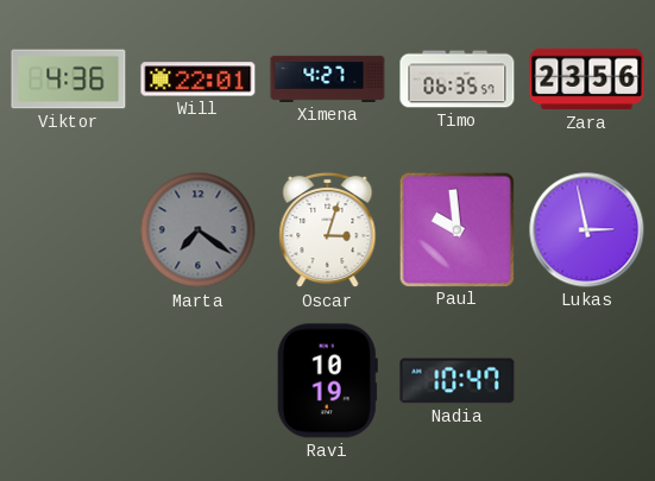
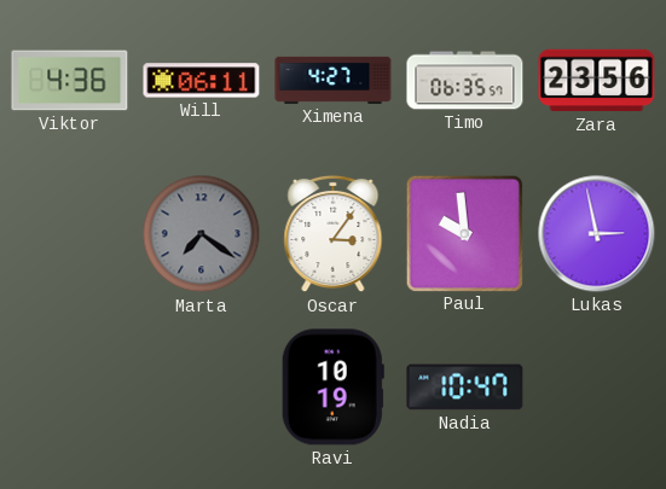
Will: 22:01 -> 06:11 (202, 81)
Oscar: 3:03 -> 3:06 (334, 234)
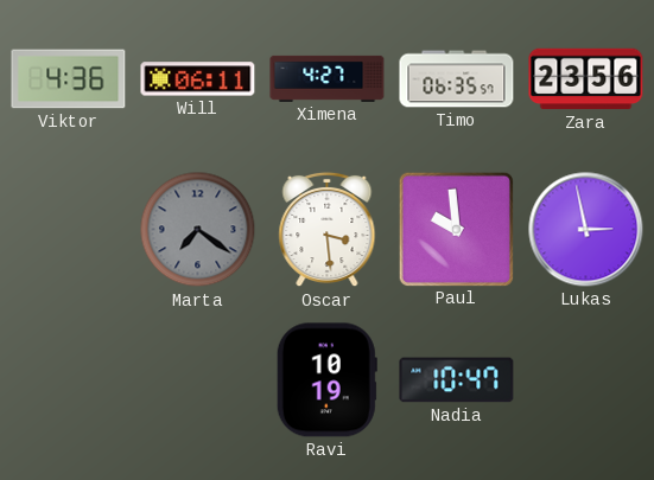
Oscar: 3:06 -> 3:29 (328, 230)
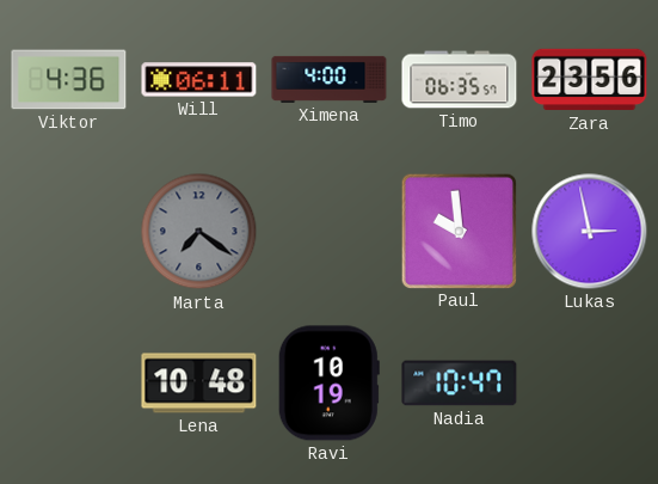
Ximena: 4:27 -> 4:00 (330, 79)
Oscar: 3:29 -> none (328, 230)
Lena: none -> 10:48 (199, 384)
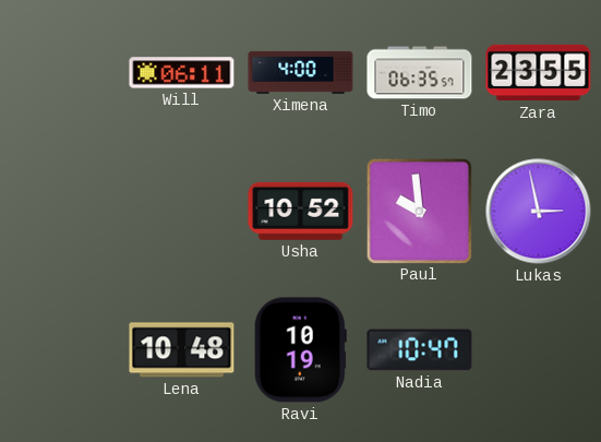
Viktor: 4:36 -> none (69, 80)
Zara: 23:56 -> 23:55 (539, 73)
Marta: 7:21 -> none (199, 232)
Usha: none -> 10:52 (301, 211)
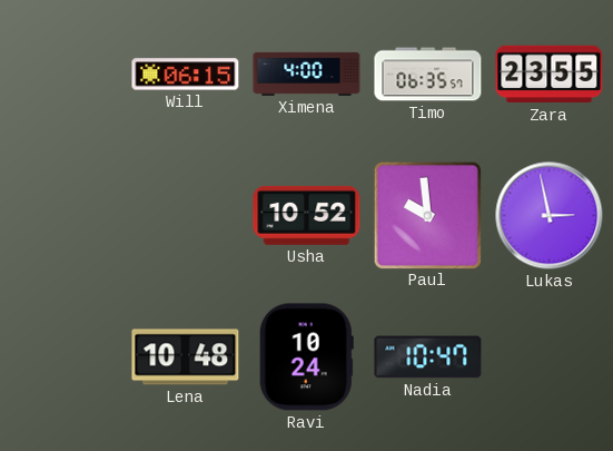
Will: 06:11 -> 06:15 (186, 75)
Ravi: 10:19 -> 10:24 (306, 357)
